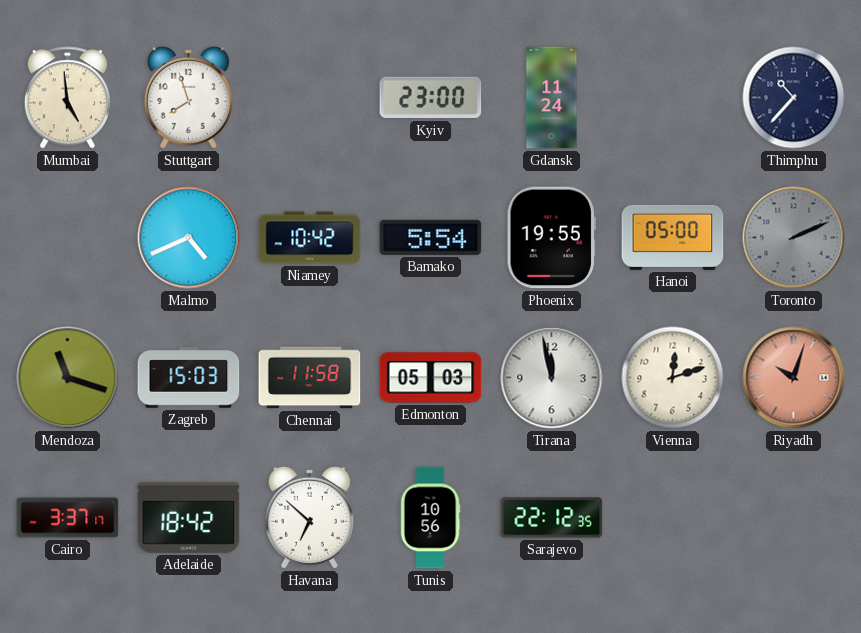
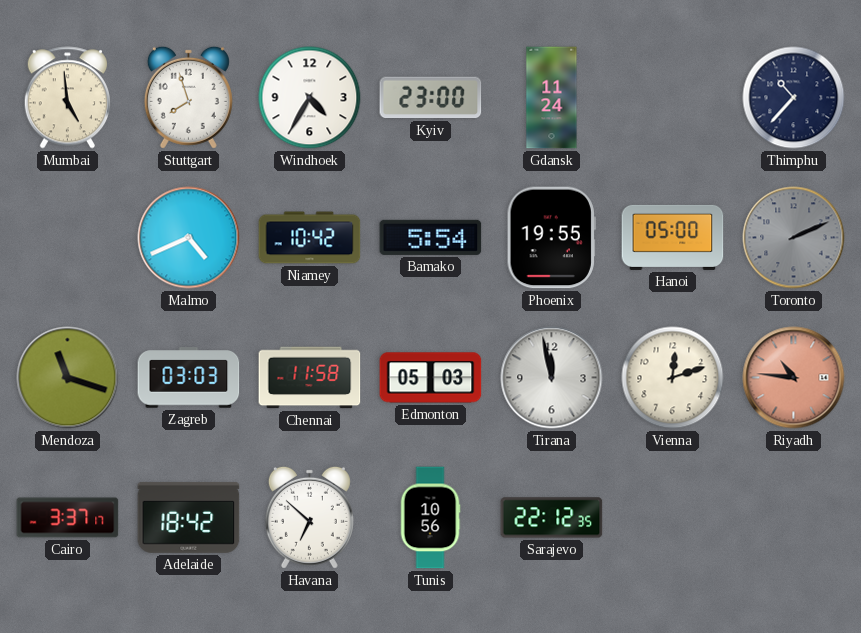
Windhoek: none -> 4:35 (310, 98)
Zagreb: 15:03 -> 03:03 (189, 378)
Riyadh: 10:03 -> 10:46 (794, 378)
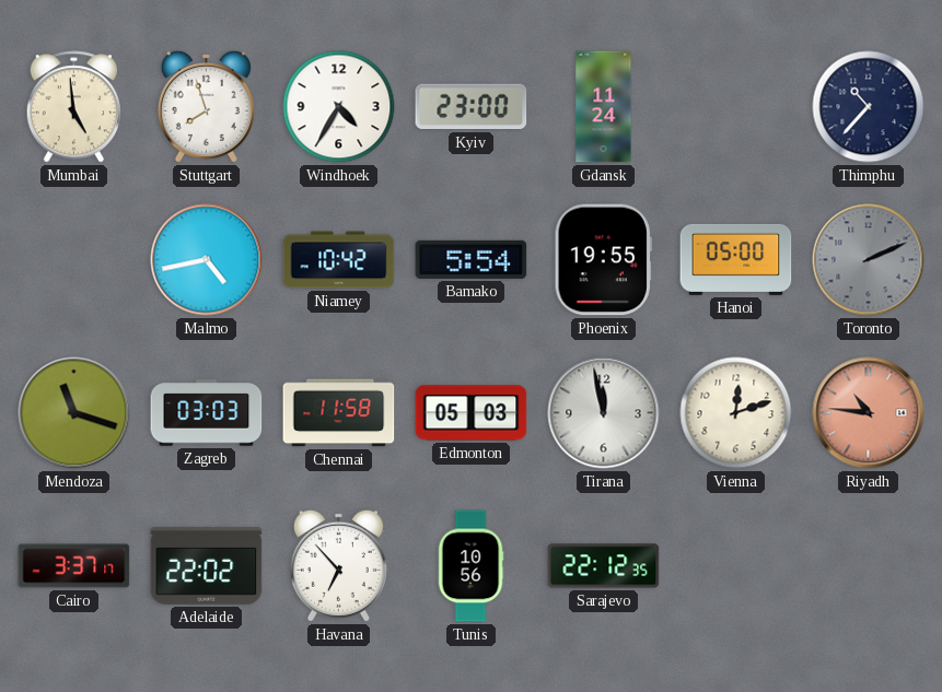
Malmo: 4:41 -> 4:43 (207, 260)
Adelaide: 18:42 -> 22:02 (207, 565)
Havana: 6:52 -> 6:53 (338, 565)
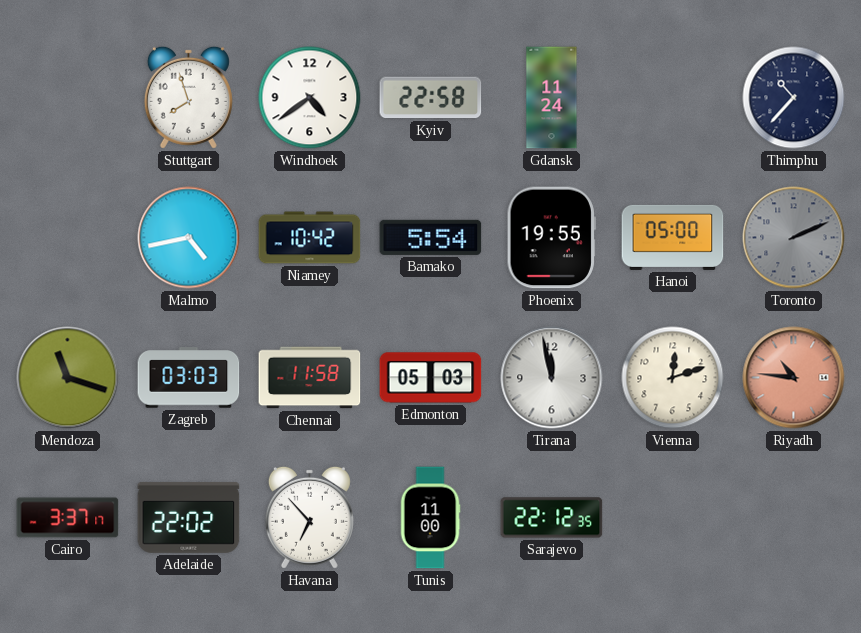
Mumbai: 4:59 -> none (73, 107)
Windhoek: 4:35 -> 4:39 (310, 98)
Kyiv: 23:00 -> 22:58 (431, 98)
Tunis: 10:56 -> 11:00 (430, 518)
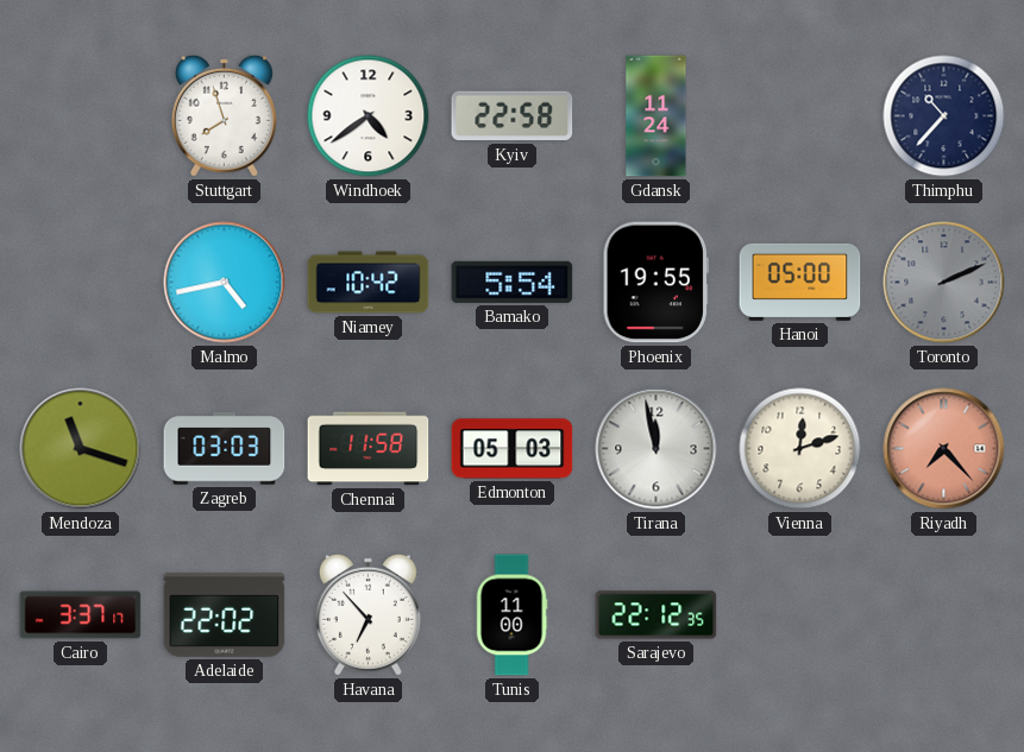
Riyadh: 10:46 -> 7:23 (944, 449)
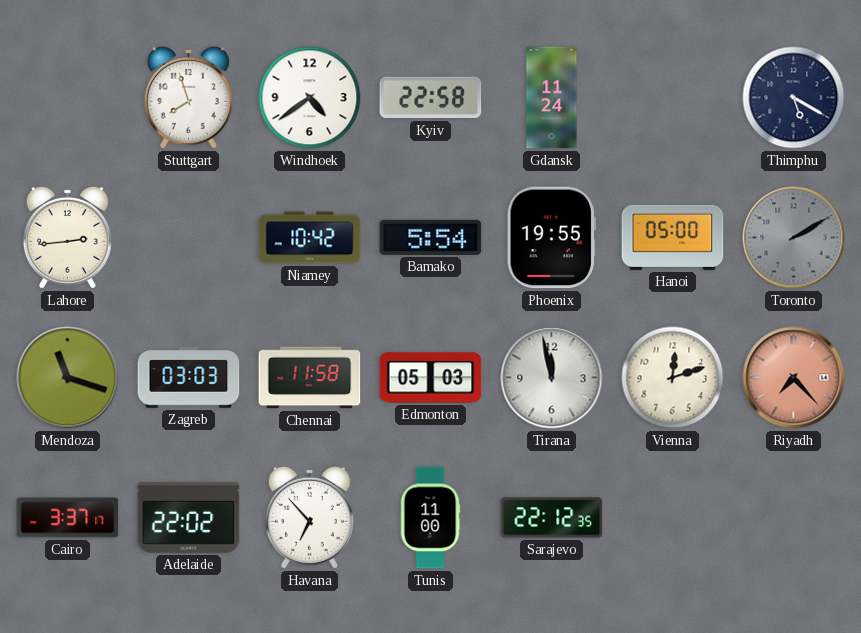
Thimphu: 10:37 -> 5:20 (794, 98)
Lahore: none -> 2:44 (67, 237)
Malmo: 4:43 -> none (225, 283)
Toronto: 2:11 -> 2:10 (794, 238)
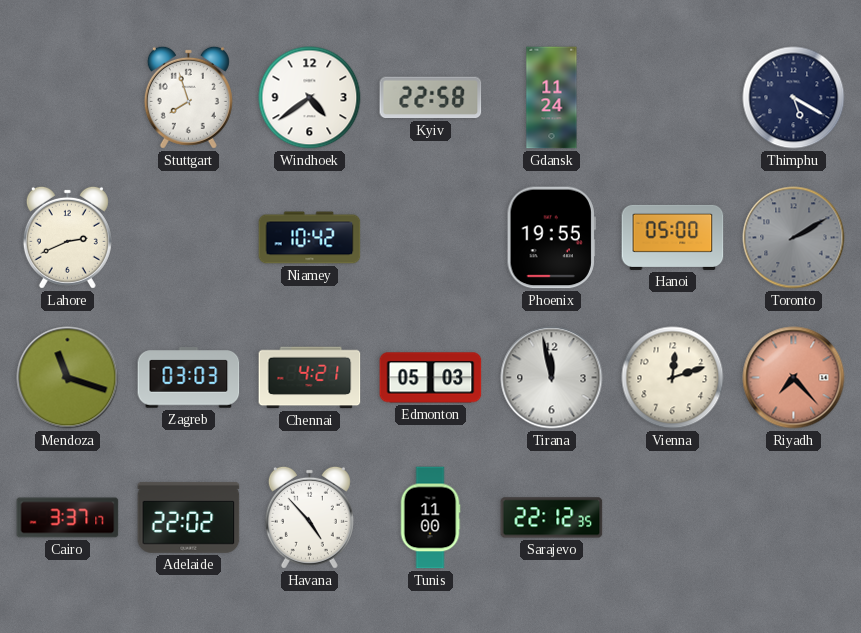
Lahore: 2:44 -> 2:41 (67, 237)
Bamako: 5:54 -> none (431, 237)
Chennai: 11:58 -> 4:21 (310, 378)
Havana: 6:53 -> 4:53 (309, 517)
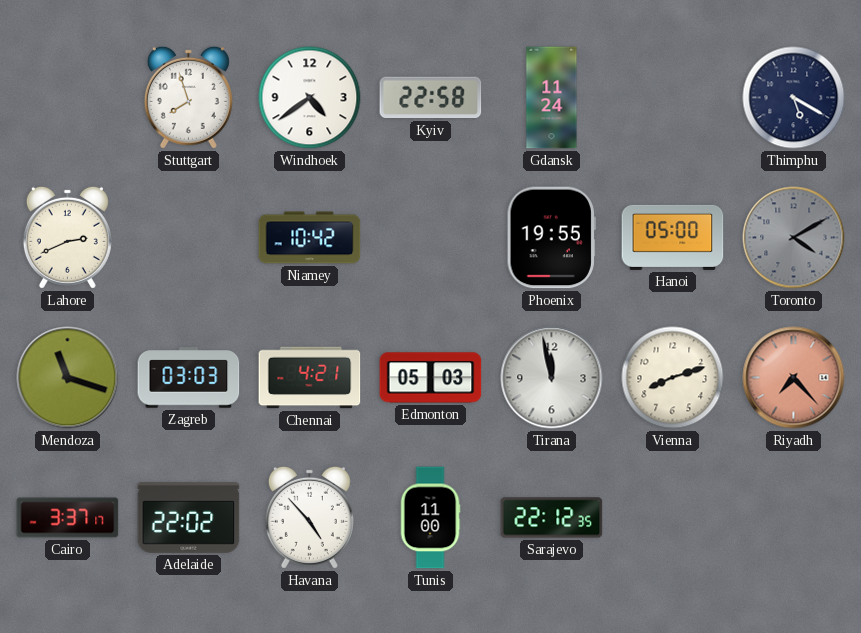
Toronto: 2:10 -> 4:10 (794, 238)
Vienna: 12:12 -> 8:12 (673, 378)
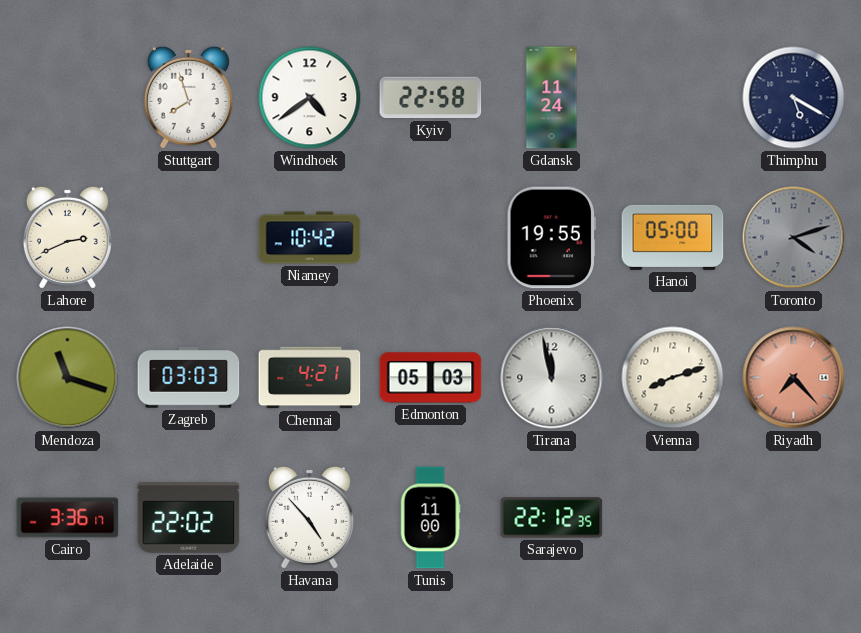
Toronto: 4:10 -> 4:12 (794, 238)
Cairo: 3:37 -> 3:36 (68, 518)
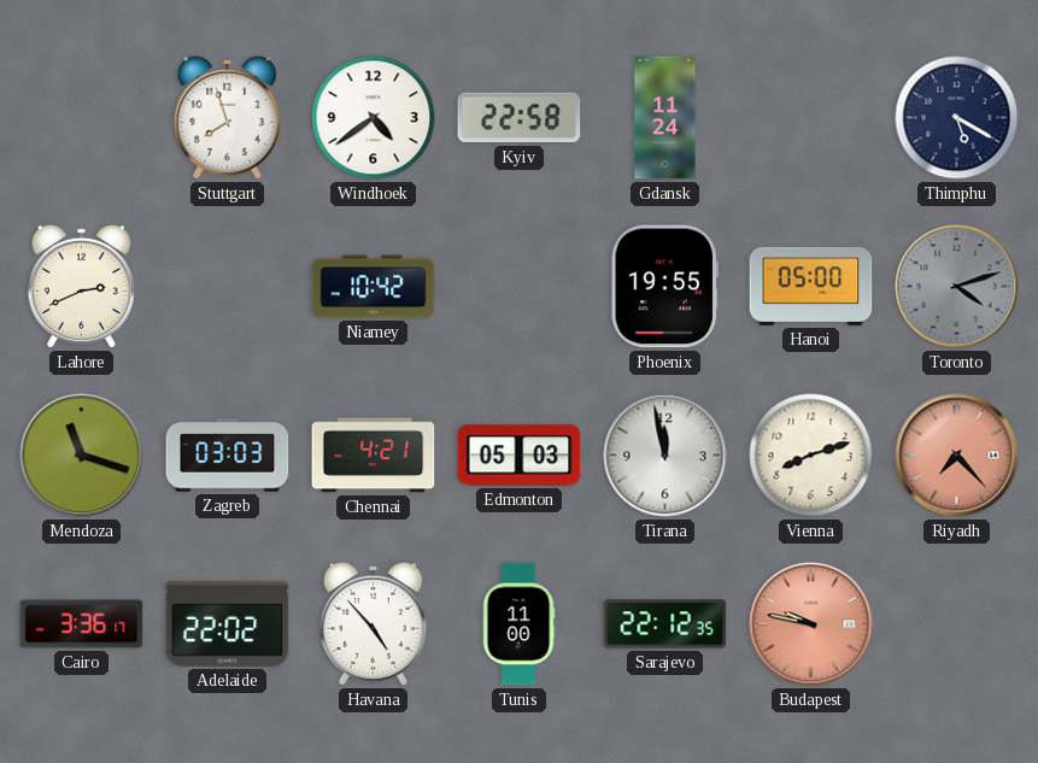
Budapest: none -> 9:47 (811, 624)
